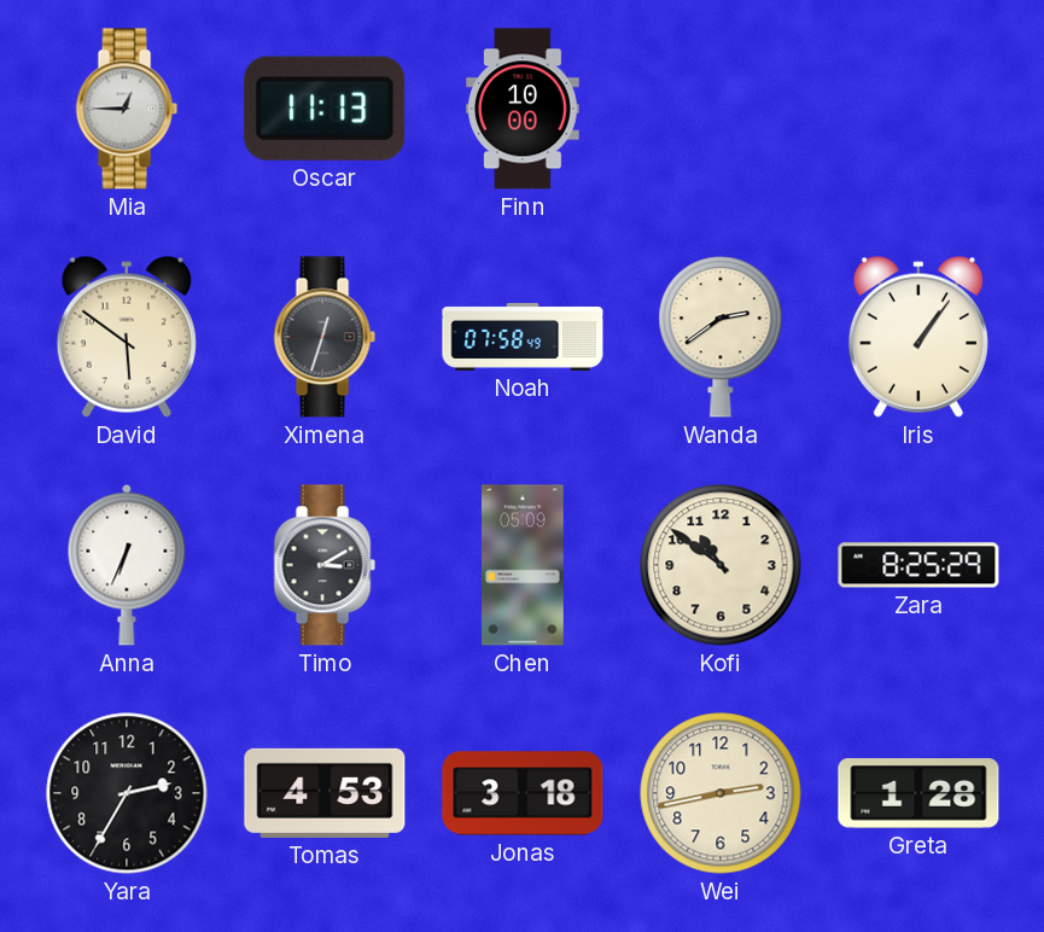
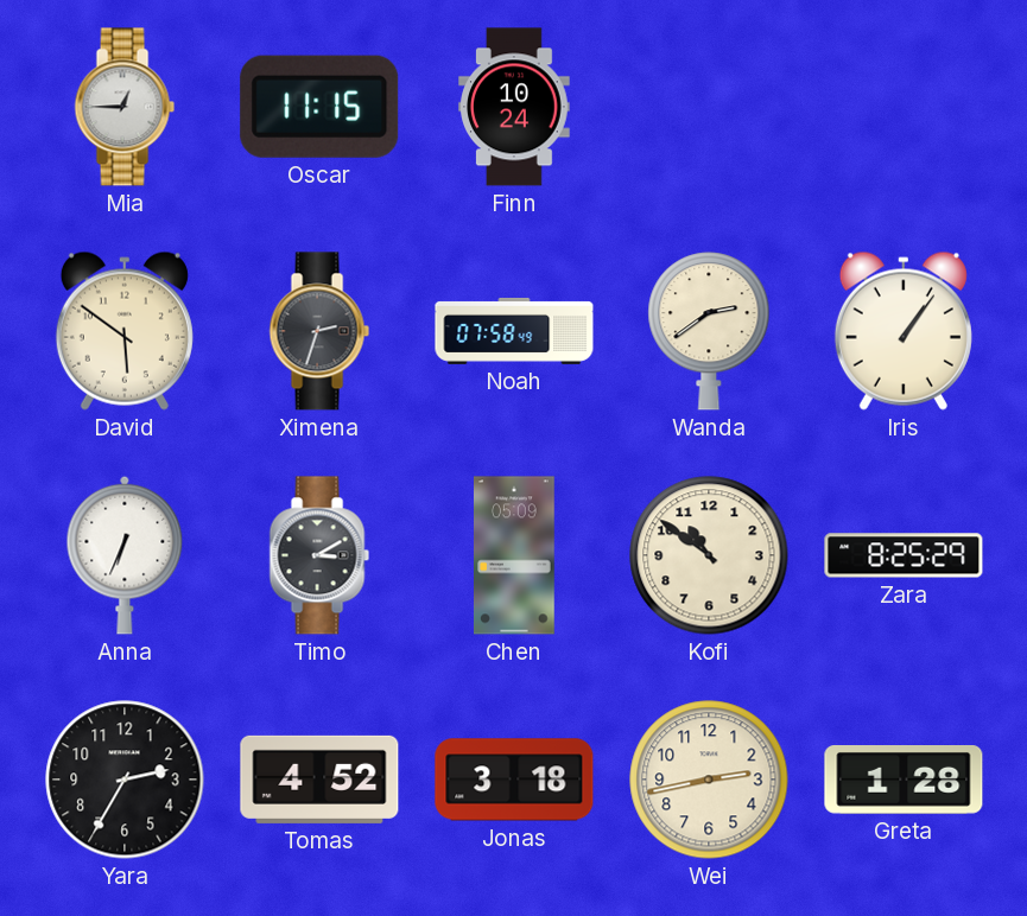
Oscar: 11:13 -> 11:15 (319, 107)
Finn: 10:00 -> 10:24 (514, 107)
Ximena: 12:33 -> 2:33 (319, 331)
Tomas: 4:53 -> 4:52 (319, 780)
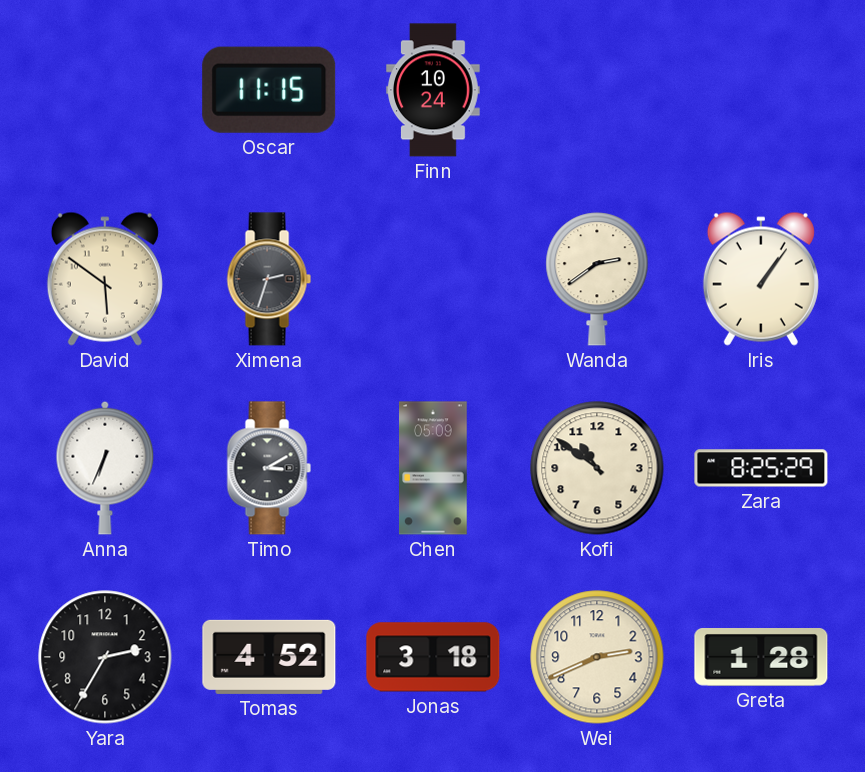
Mia: 12:45 -> none (125, 107)
Noah: 07:58 -> none (514, 331)
Wei: 2:43 -> 2:41 (597, 657)
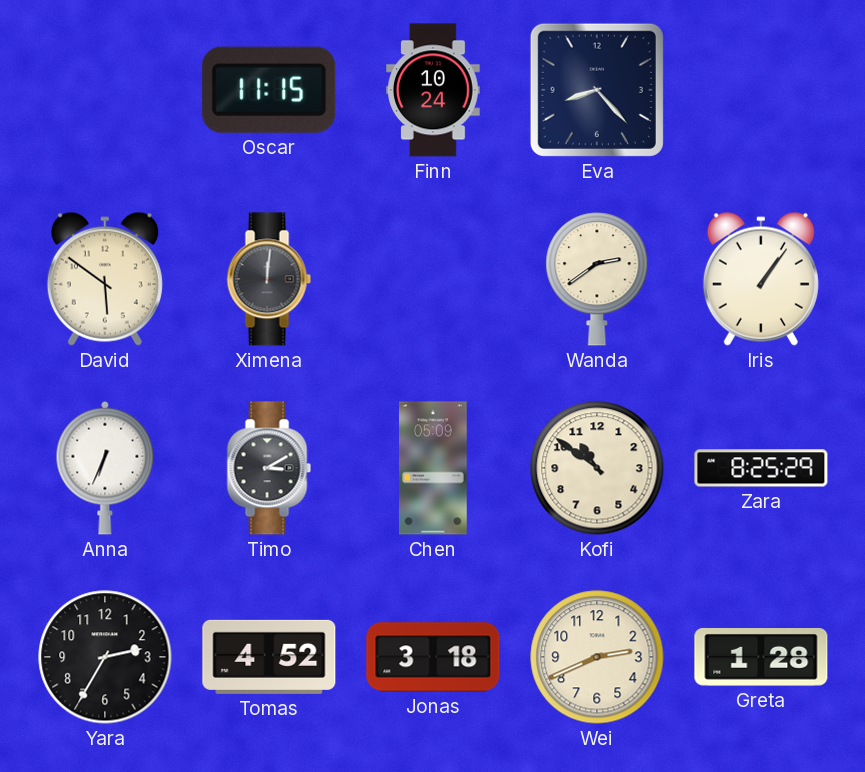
Eva: none -> 8:23 (597, 90)
Ximena: 2:33 -> 12:01 (269, 279)
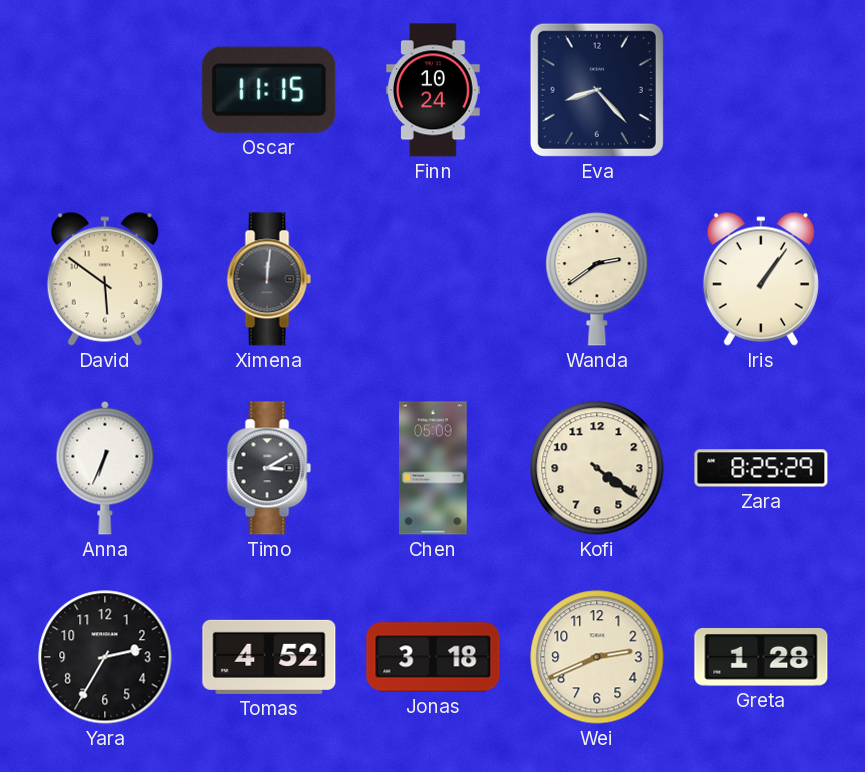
Kofi: 10:51 -> 4:21 (597, 468)
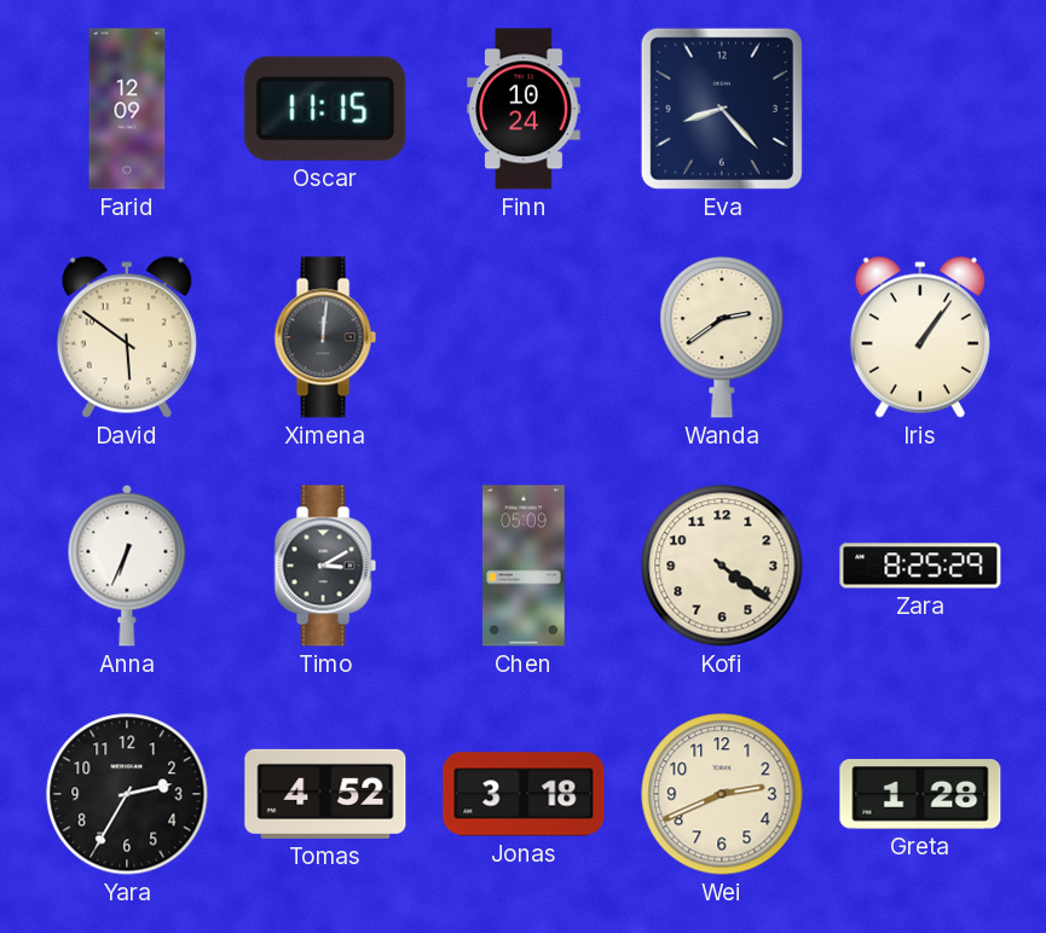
Farid: none -> 12:09 (127, 109)
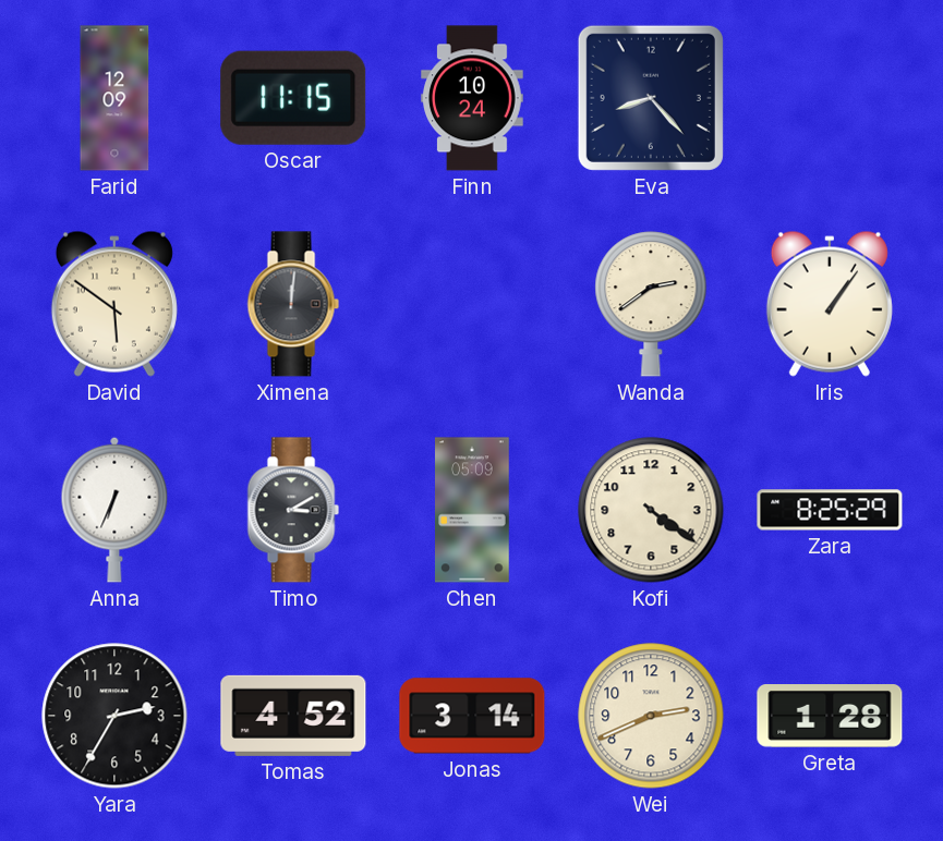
Jonas: 3:18 -> 3:14 (472, 716)
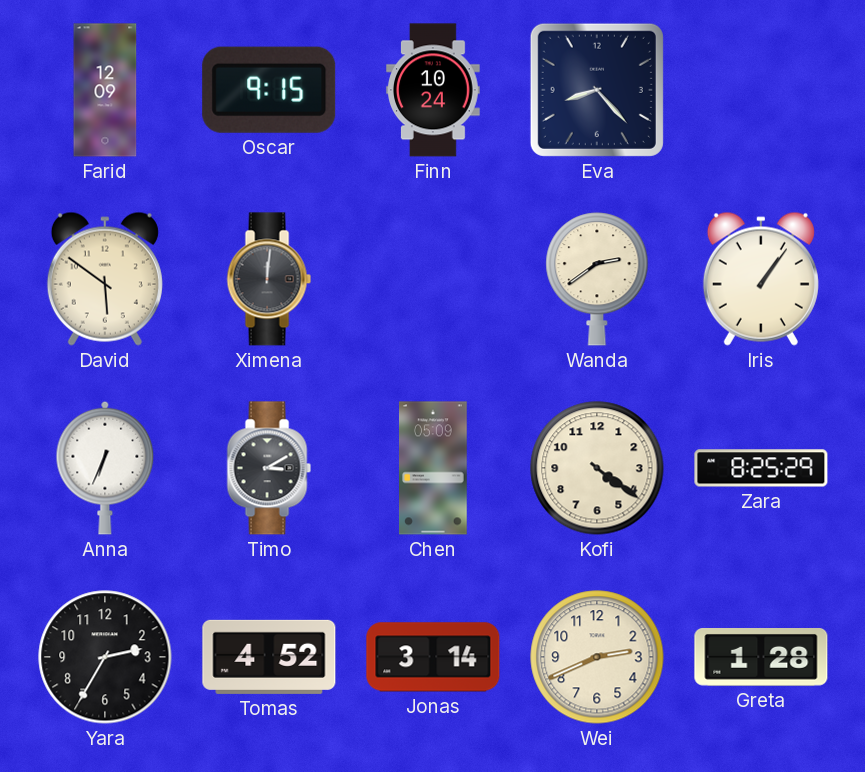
Oscar: 11:15 -> 9:15 (269, 90)
